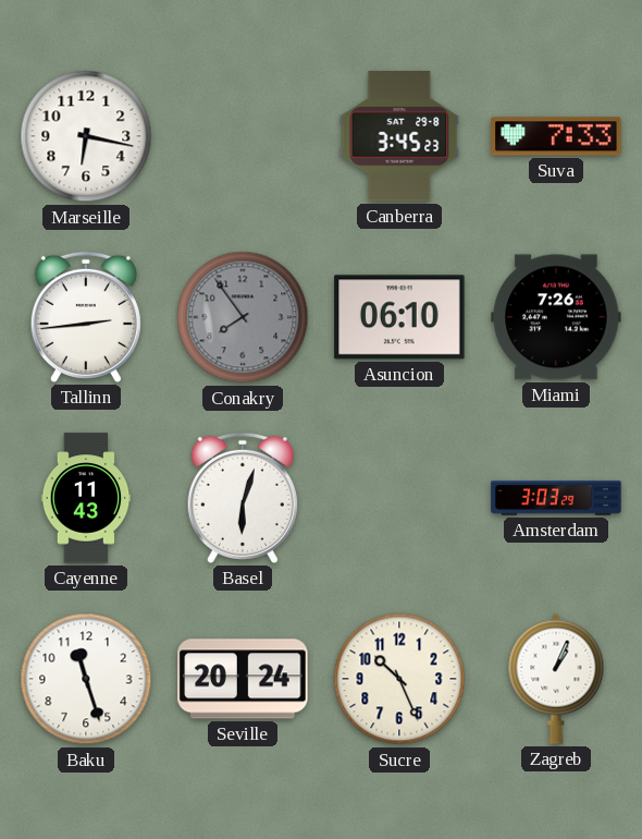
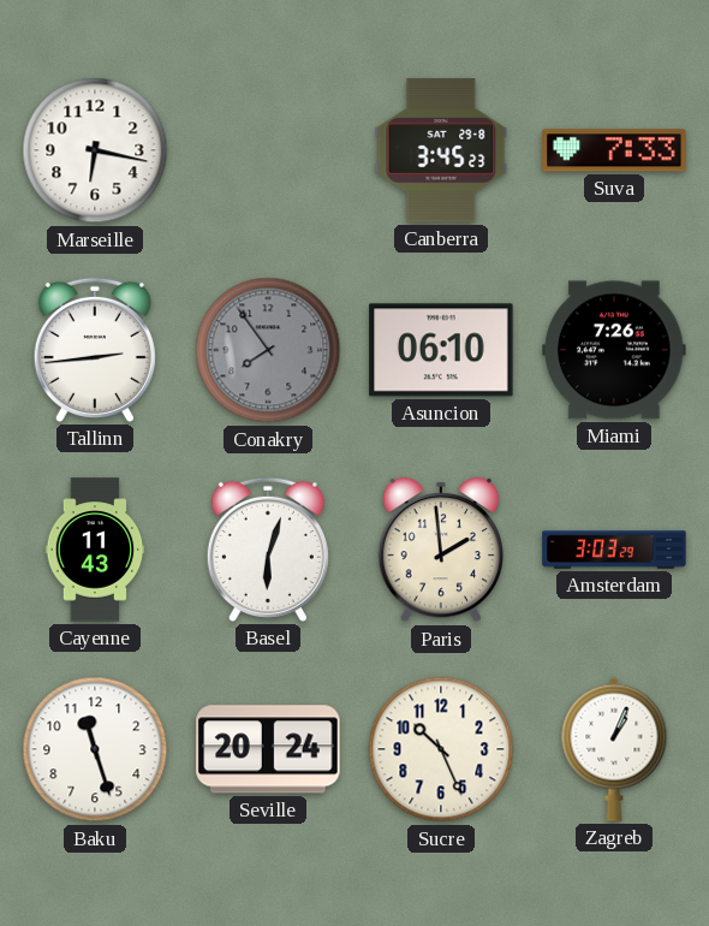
Paris: none -> 1:59 (441, 550)
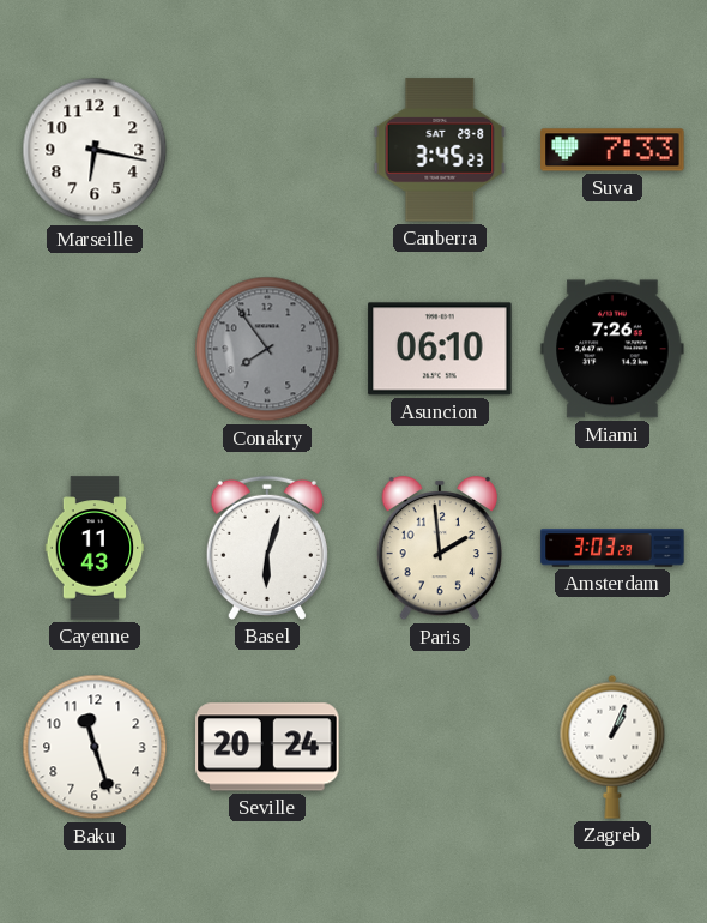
Tallinn: 2:44 -> none (95, 350)
Sucre: 10:26 -> none (441, 749)
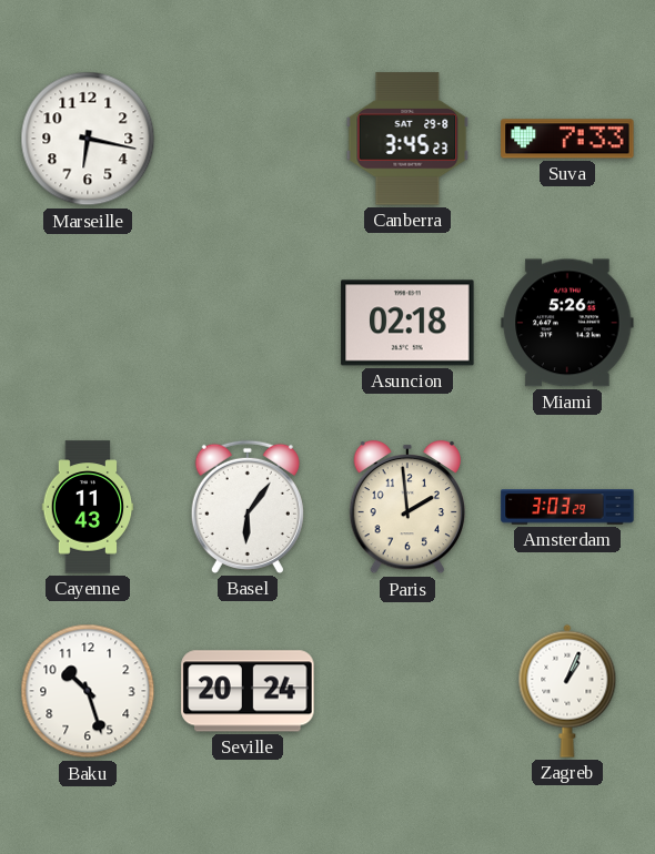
Conakry: 7:54 -> none (267, 349)
Asuncion: 06:10 -> 02:18 (407, 323)
Miami: 7:26 -> 5:26 (567, 323)
Basel: 6:03 -> 6:06 (248, 507)
Baku: 11:27 -> 10:27 (88, 691)
